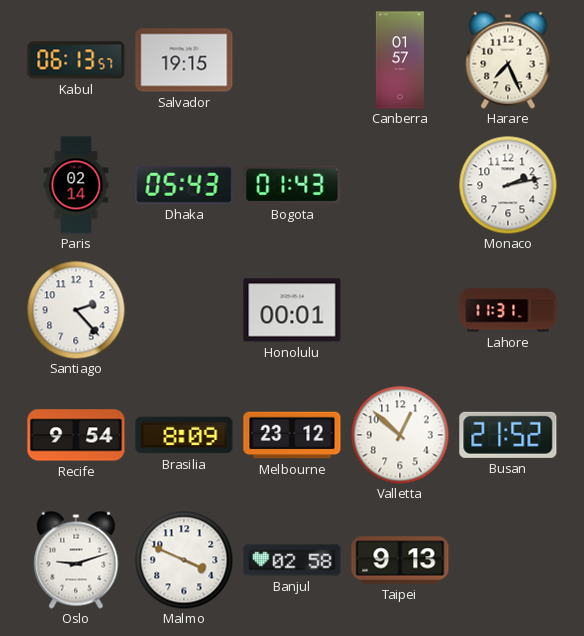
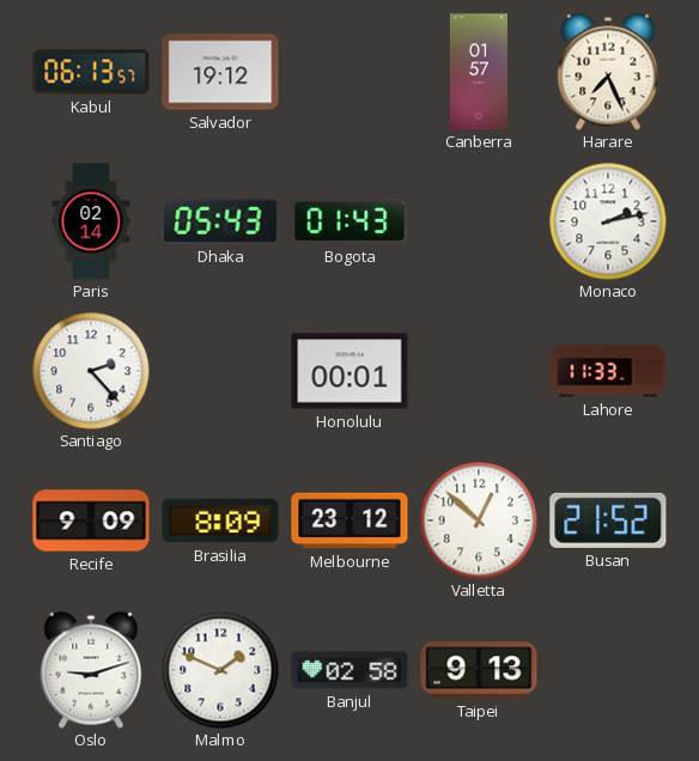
Salvador: 19:15 -> 19:12 (220, 72)
Lahore: 11:31 -> 11:33 (608, 371)
Recife: 9:54 -> 9:09 (91, 520)
Malmo: 3:49 -> 1:49 (220, 670)
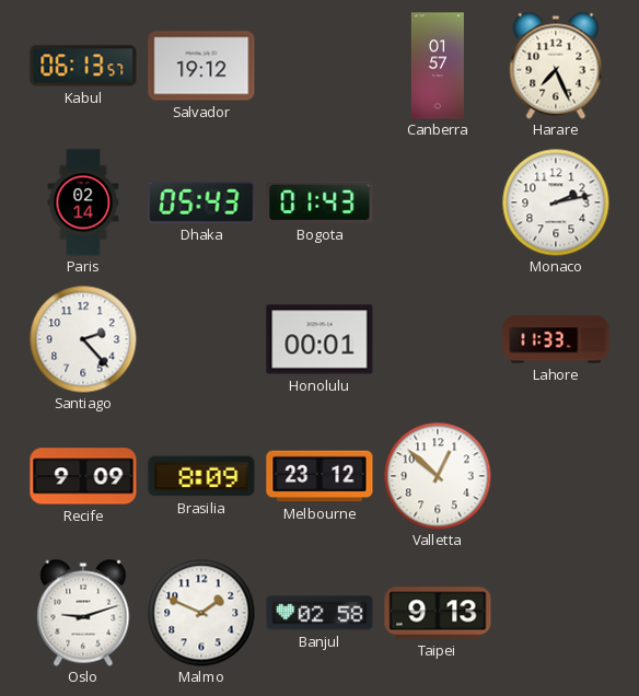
Busan: 21:52 -> none (608, 520)
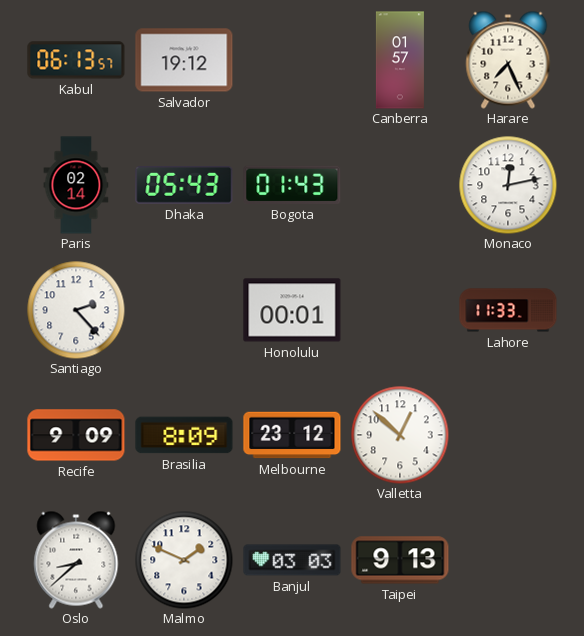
Monaco: 2:13 -> 12:13 (508, 185)
Oslo: 9:12 -> 8:38 (76, 560)
Banjul: 02:58 -> 03:03 (292, 560)
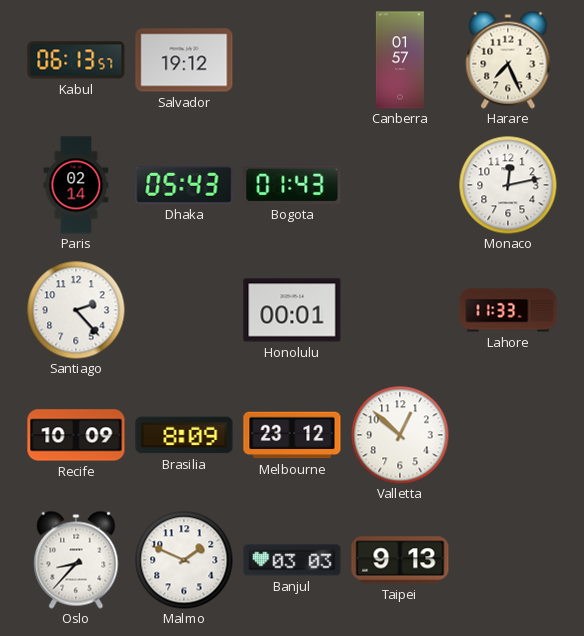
Recife: 9:09 -> 10:09 (76, 435)
Oslo: 8:38 -> 8:37 (76, 560)
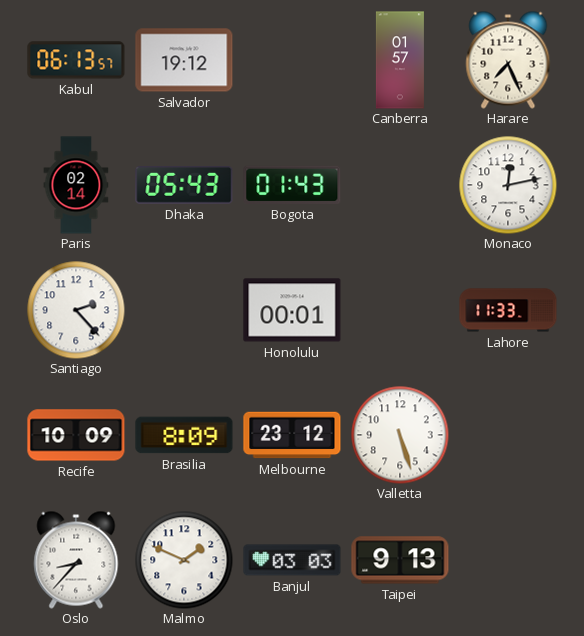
Valletta: 12:52 -> 5:27 (400, 435)
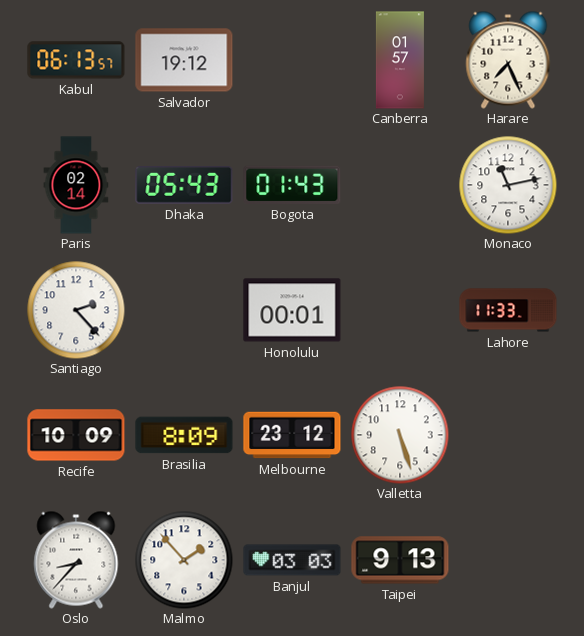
Monaco: 12:13 -> 11:13 (508, 185)
Malmo: 1:49 -> 1:53 (184, 560)
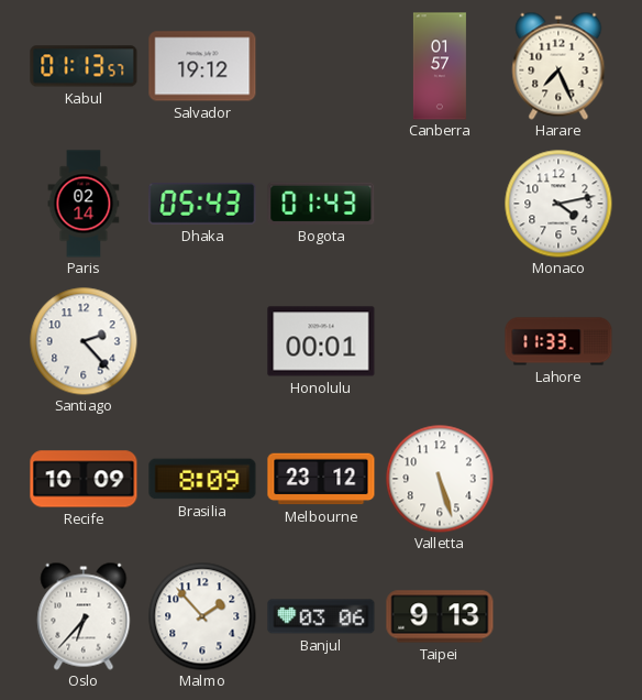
Kabul: 06:13 -> 01:13 (84, 66)
Monaco: 11:13 -> 4:13 (558, 204)
Oslo: 8:37 -> 6:37 (84, 616)
Banjul: 03:03 -> 03:06 (321, 616)
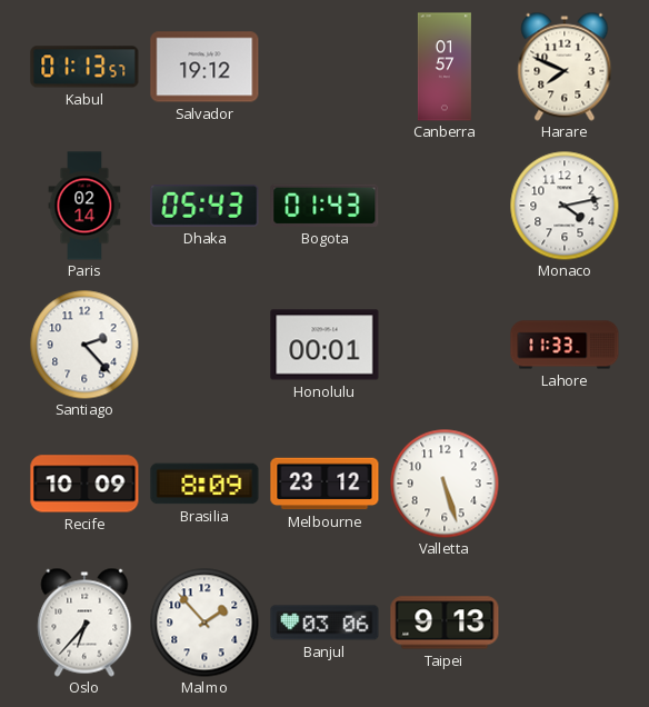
Harare: 7:26 -> 7:49 (565, 67)
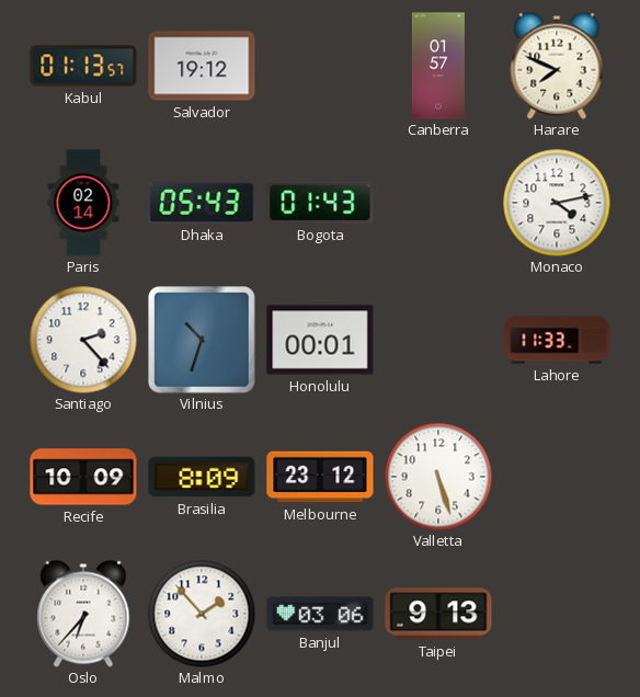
Vilnius: none -> 10:33 (202, 340)
